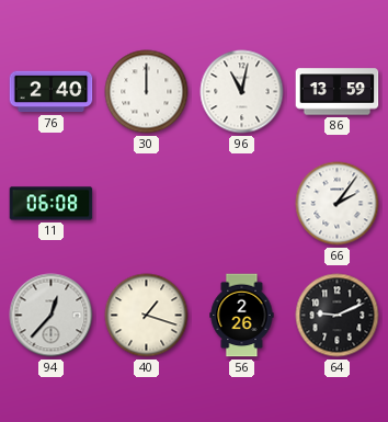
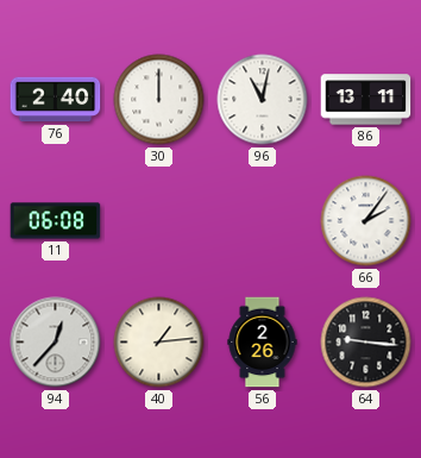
86: 13:59 -> 13:11 (366, 100)
40: 1:18 -> 1:14 (159, 343)
64: 9:11 -> 9:16 (366, 343)
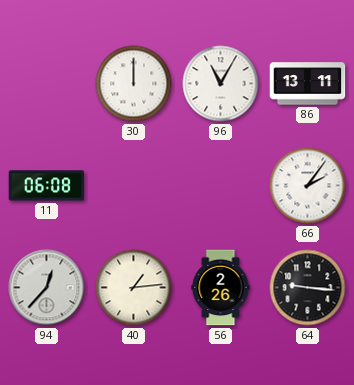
76: 2:40 -> none (56, 100)
96: 11:02 -> 11:05 (221, 84)
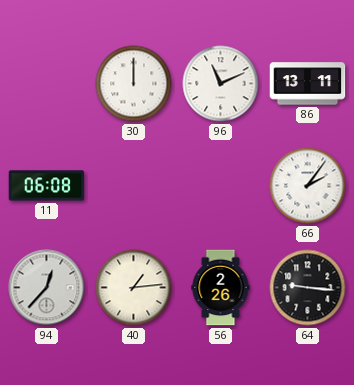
96: 11:05 -> 11:11 (221, 84)
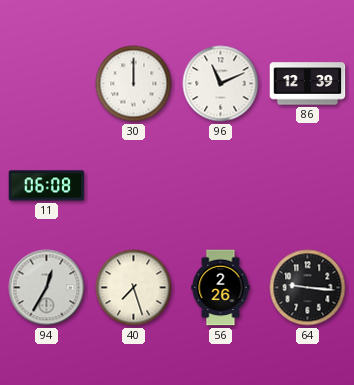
86: 13:11 -> 12:39 (308, 84)
66: 2:06 -> none (308, 186)
94: 12:37 -> 12:35 (47, 288)
40: 1:14 -> 7:27 (134, 288)
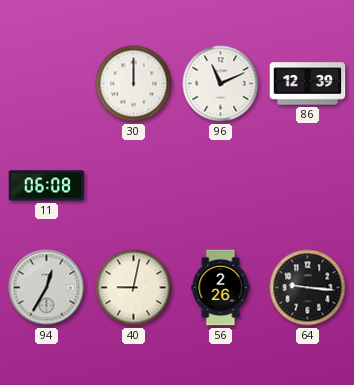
40: 7:27 -> 9:02 (134, 288)
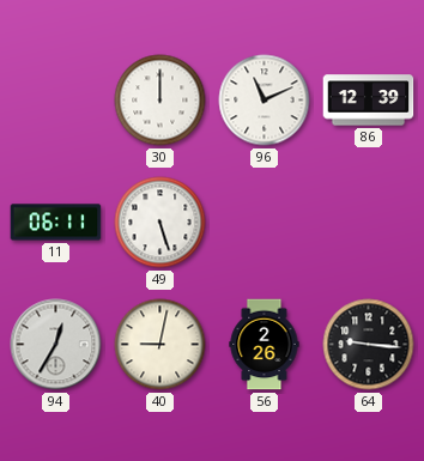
11: 06:08 -> 06:11 (56, 223)
49: none -> 5:27 (160, 223)
